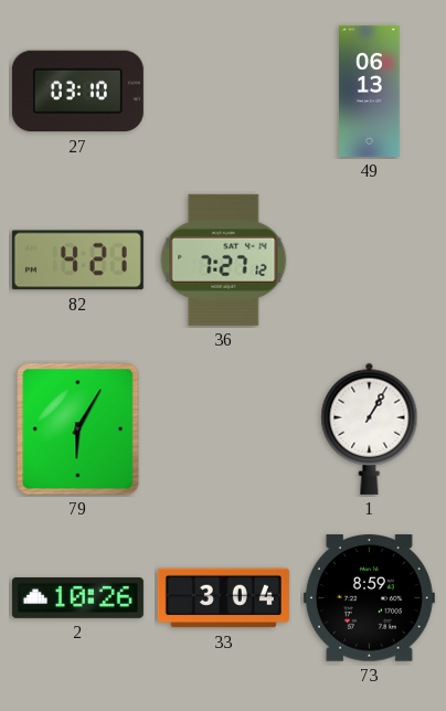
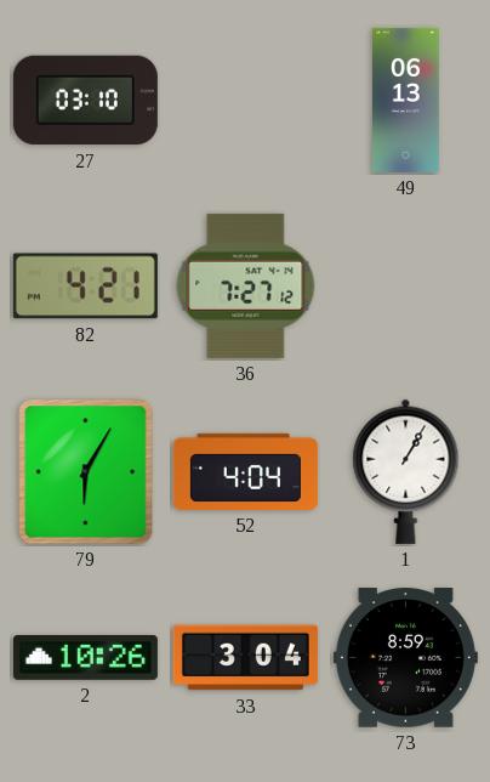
52: none -> 4:04 (245, 471)
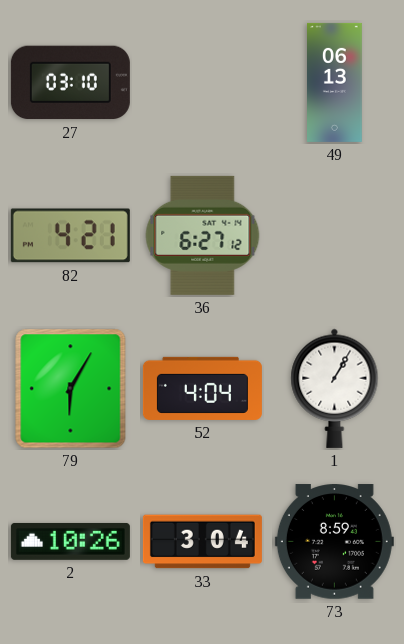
36: 7:27 -> 6:27 (203, 235)
